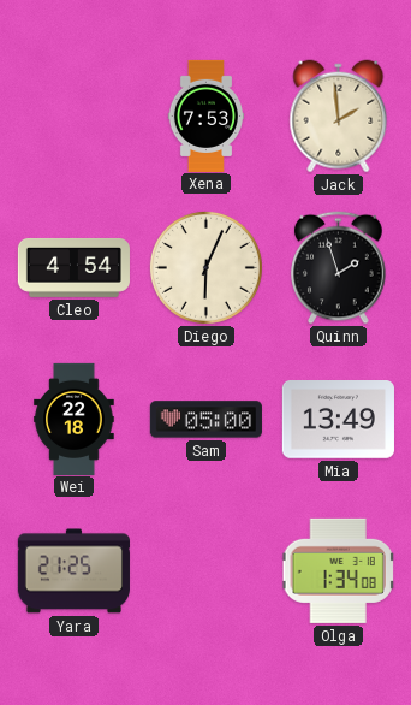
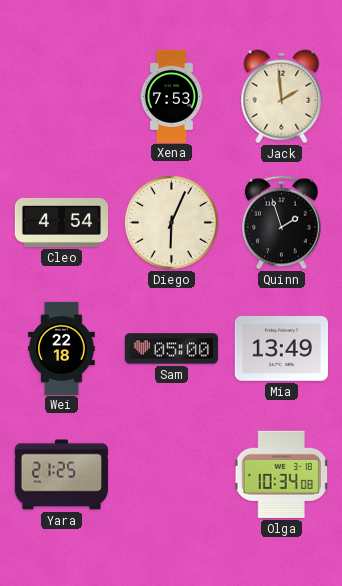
Olga: 1:34 -> 10:34 (282, 474)
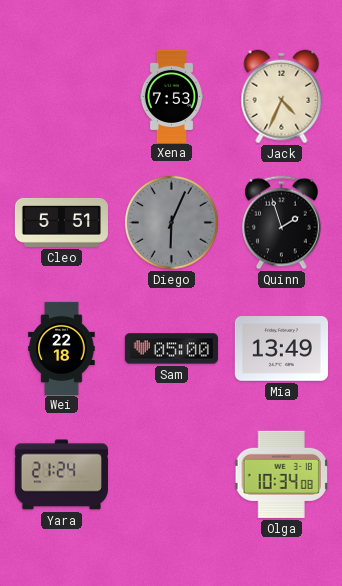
Jack: 1:59 -> 4:34 (282, 97)
Cleo: 4:54 -> 5:51 (61, 222)
Diego dial: cream -> grey (171, 222)
Yara: 21:25 -> 21:24 (61, 475)
